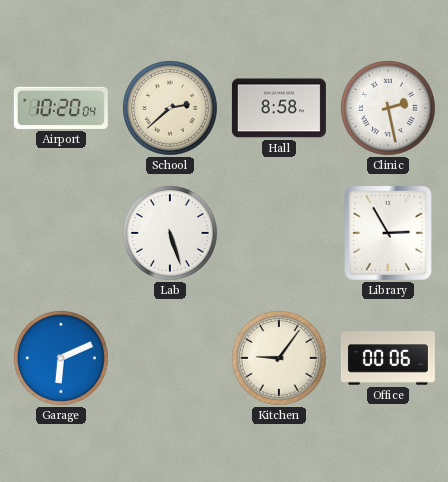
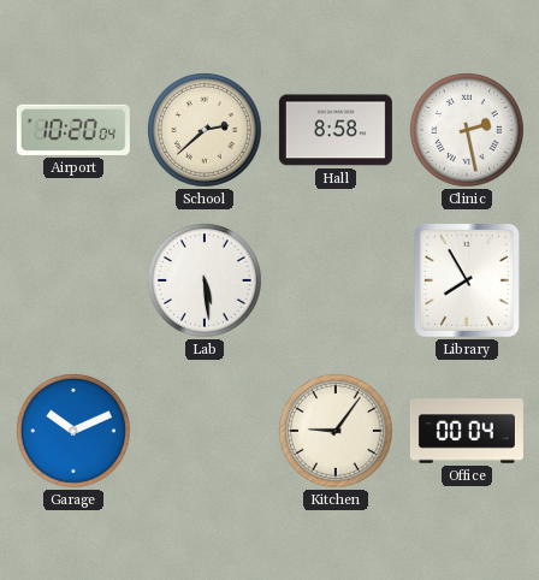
Lab: 5:27 -> 5:29 (205, 280)
Library: 2:55 -> 7:55 (467, 280)
Garage: 6:11 -> 10:11 (73, 431)
Office: 00:06 -> 00:04 (467, 431)
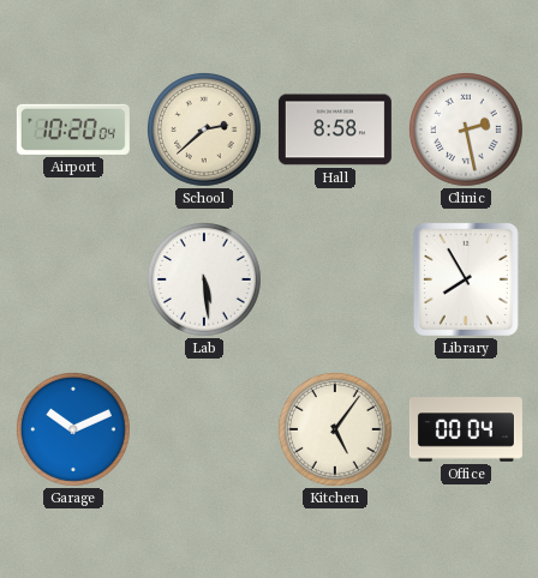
Kitchen: 9:06 -> 5:06 (335, 429)
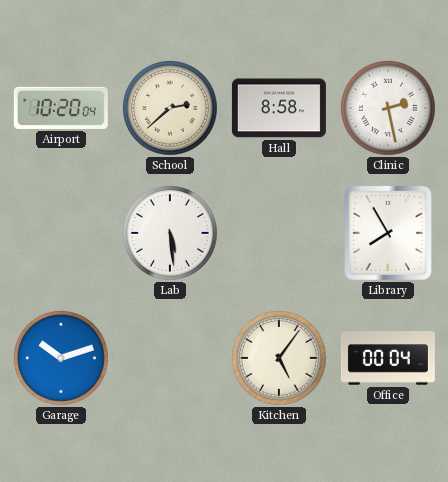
Garage: 10:11 -> 10:12 (61, 358)
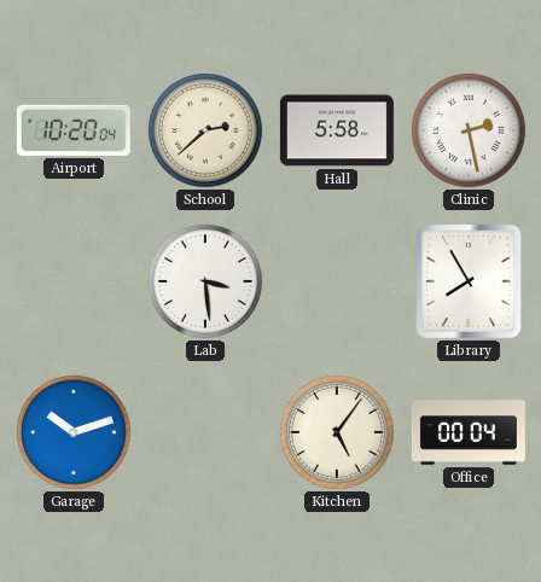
Hall: 8:58 -> 5:58 (337, 130)
Lab: 5:29 -> 3:29 (205, 281)
